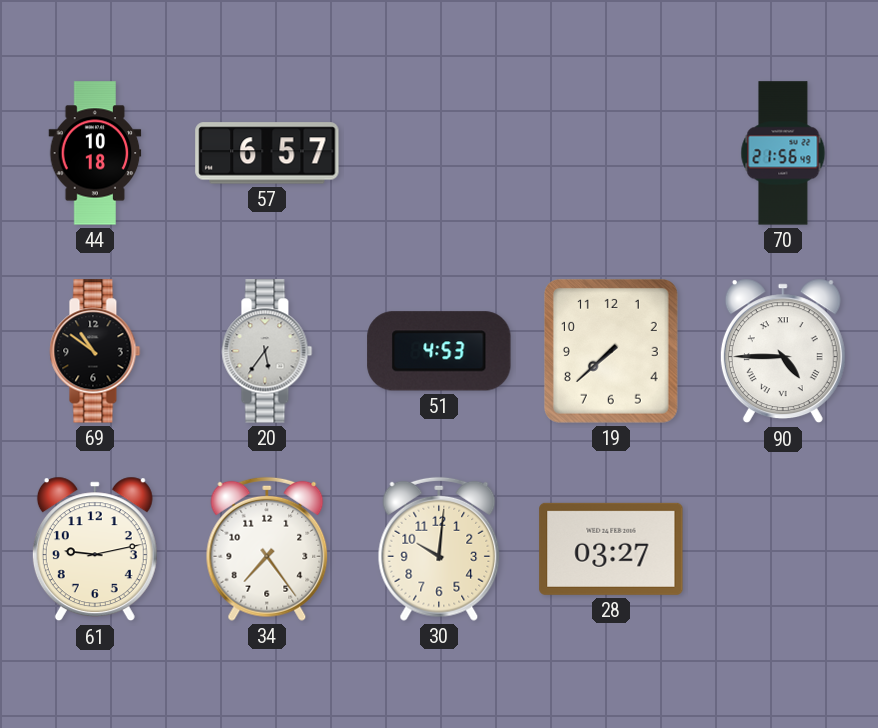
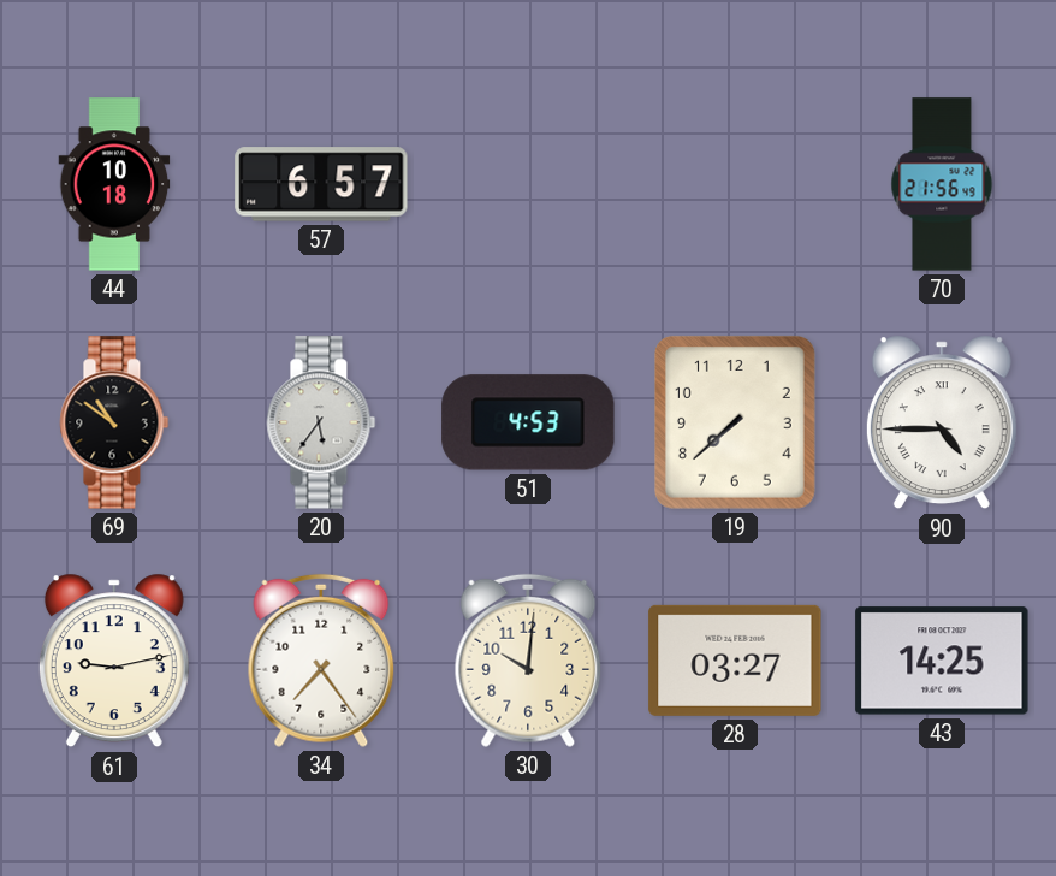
43: none -> 14:25 (942, 661)
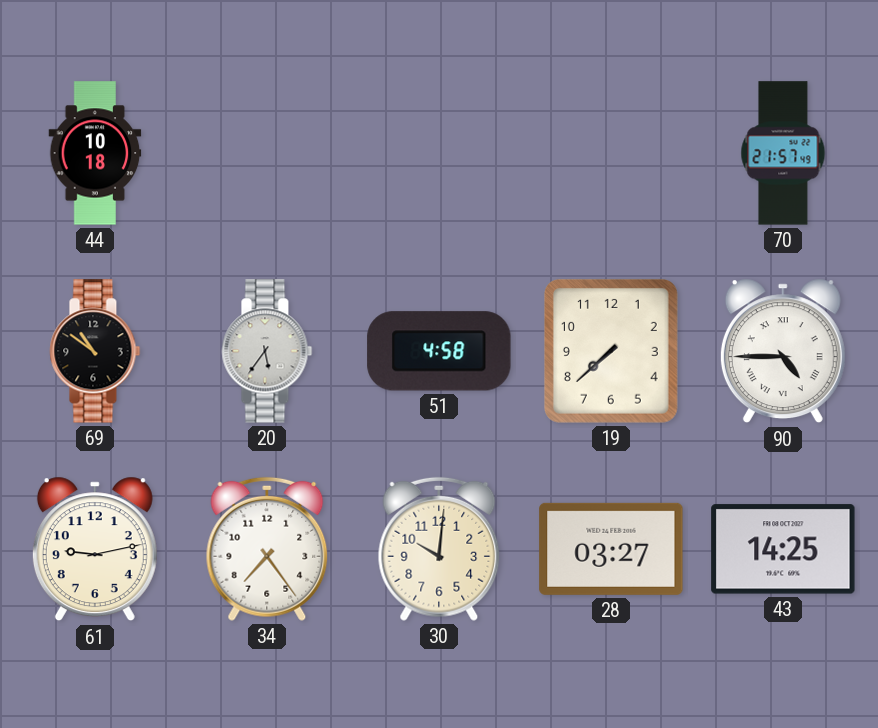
57: 6:57 -> none (321, 184)
70: 21:56 -> 21:57 (783, 153)
51: 4:53 -> 4:58 (439, 351)
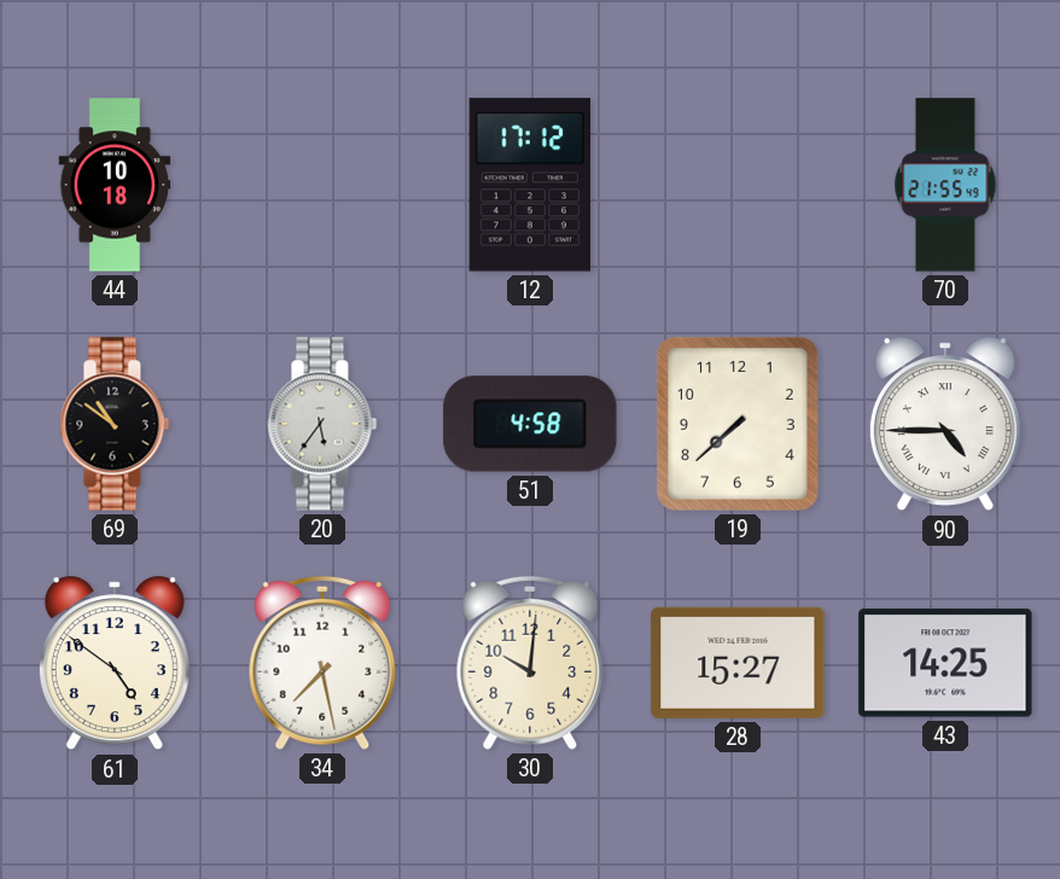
12: none -> 17:12 (530, 185)
70: 21:57 -> 21:55 (945, 185)
61: 9:13 -> 4:51 (115, 663)
34: 7:24 -> 7:28 (322, 663)
28: 03:27 -> 15:27 (738, 663)
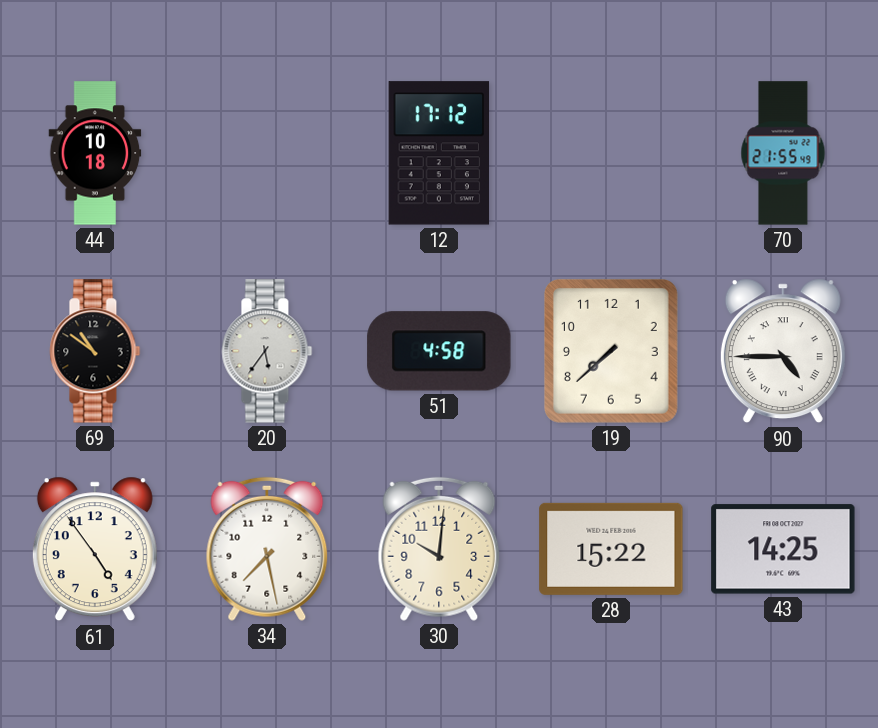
61: 4:51 -> 4:54 (95, 549)
28: 15:27 -> 15:22 (611, 549)
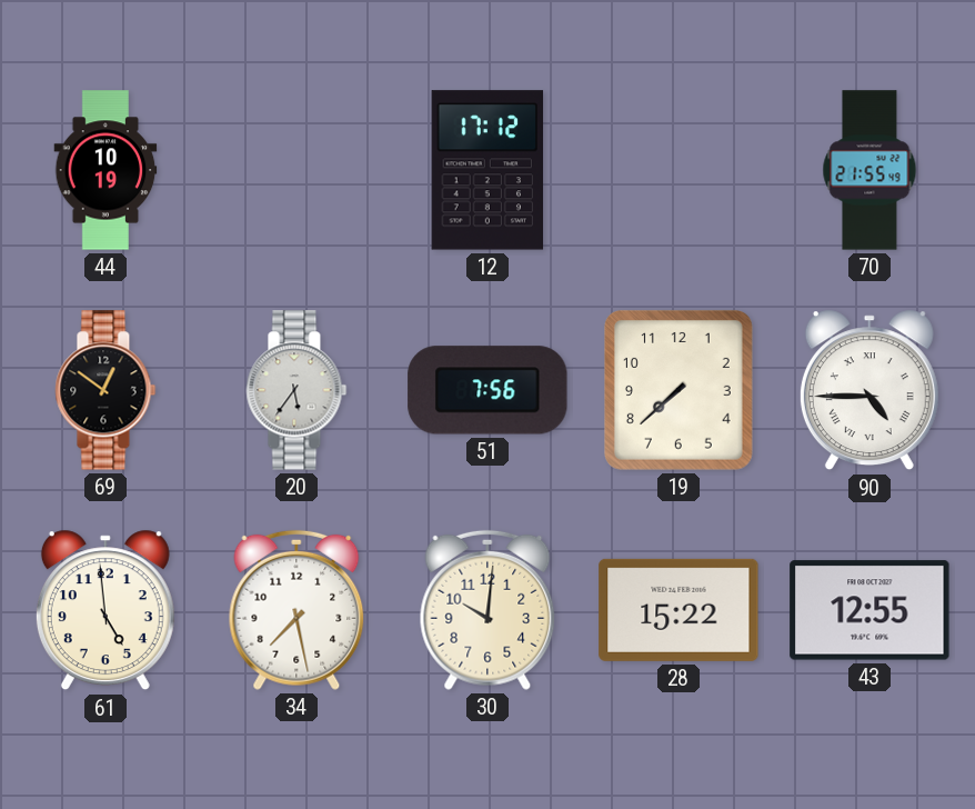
44: 10:18 -> 10:19 (105, 170)
69: 10:51 -> 12:51 (105, 390)
51: 4:58 -> 7:56 (487, 390)
61: 4:54 -> 4:59 (105, 610)
43: 14:25 -> 12:55 (870, 610)
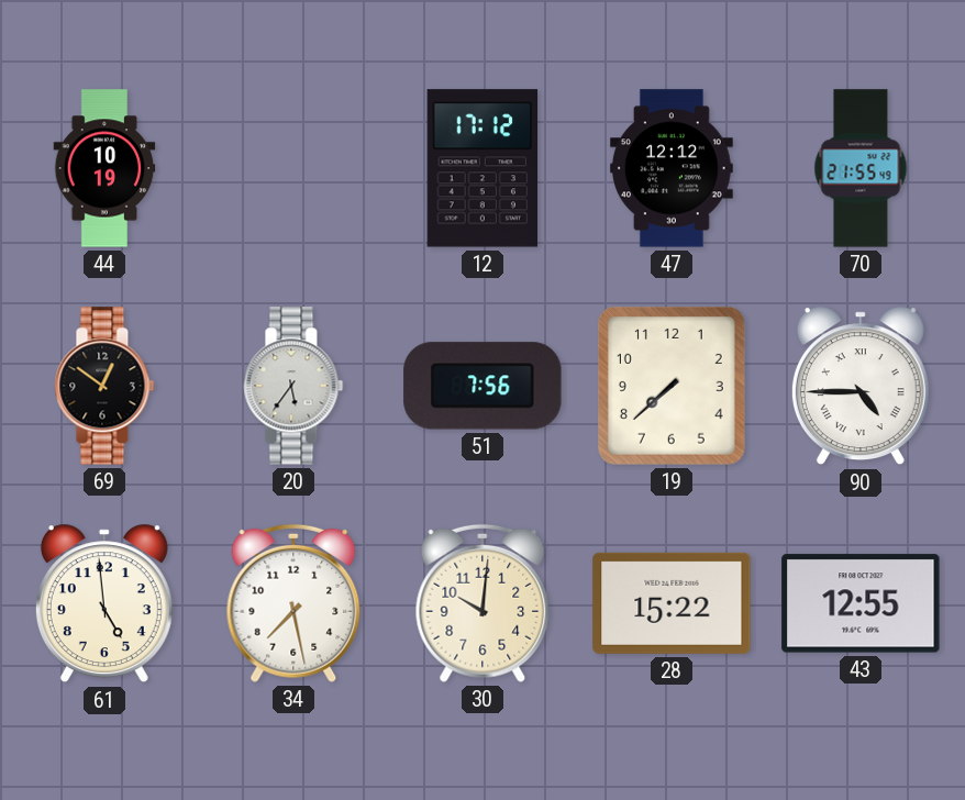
47: none -> 12:12 (672, 168)
